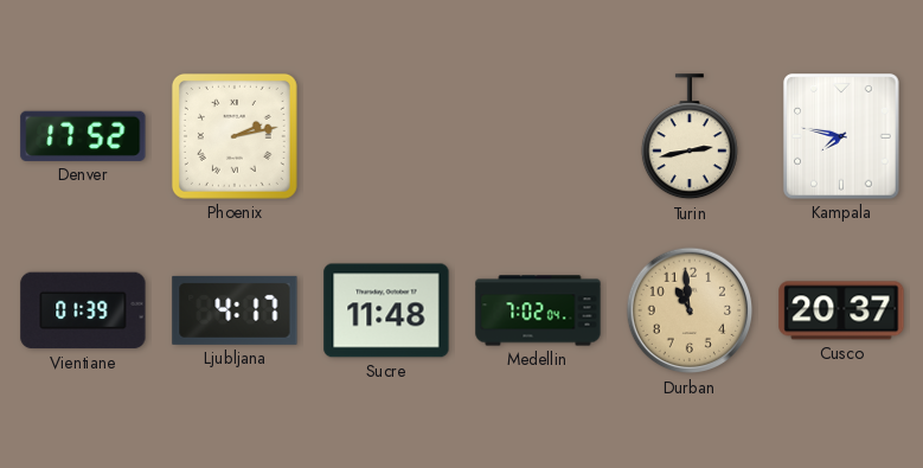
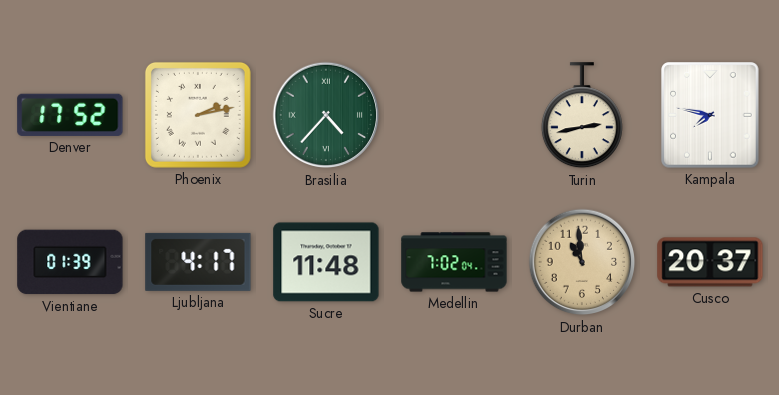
Brasilia: none -> 4:37 (326, 115)
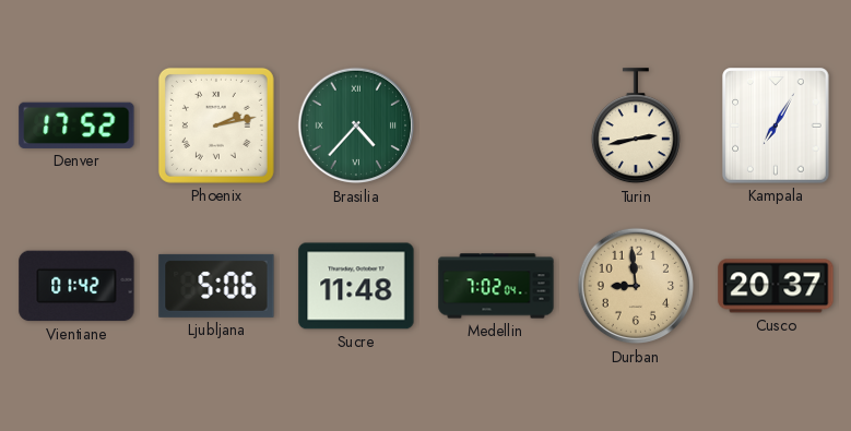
Kampala: 7:47 -> 7:05 (776, 125)
Vientiane: 01:39 -> 01:42 (76, 286)
Ljubljana: 4:17 -> 5:06 (216, 286)
Durban: 10:59 -> 8:59 (636, 286)
